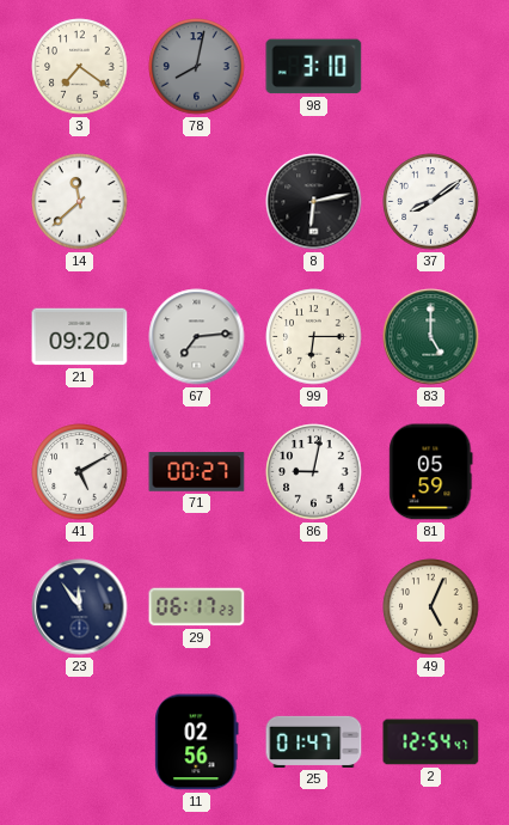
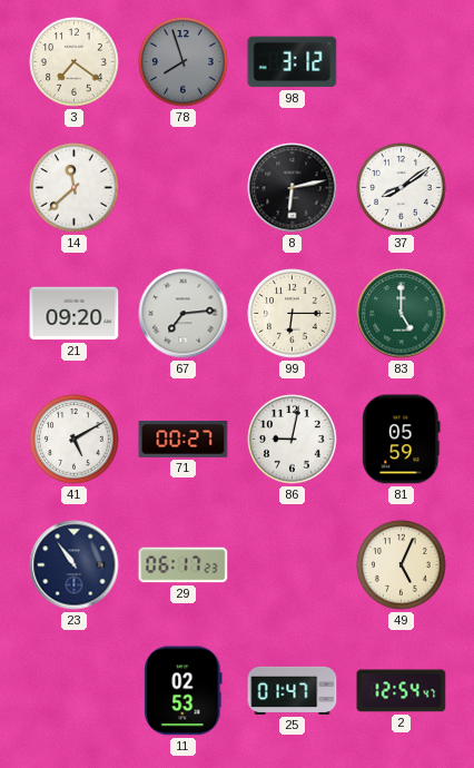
78: 8:02 -> 7:57 (184, 62)
98: 3:10 -> 3:12 (293, 62)
23: 11:54 -> 10:54 (75, 565)
11: 02:56 -> 02:53 (184, 691)
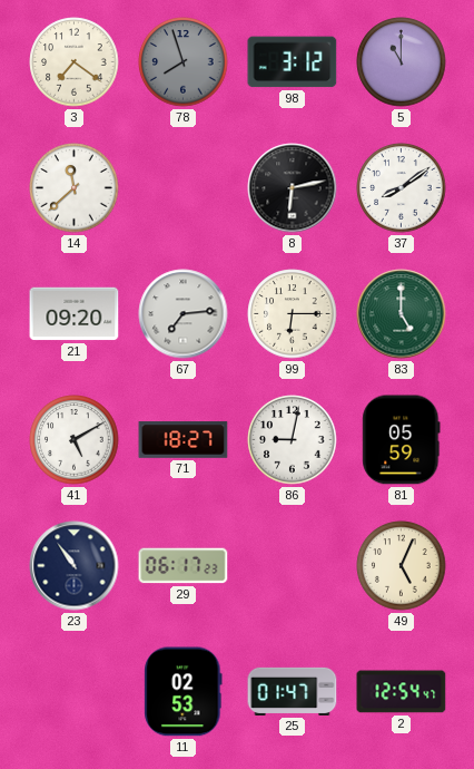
5: none -> 11:00 (402, 62)
71: 00:27 -> 18:27 (184, 440)
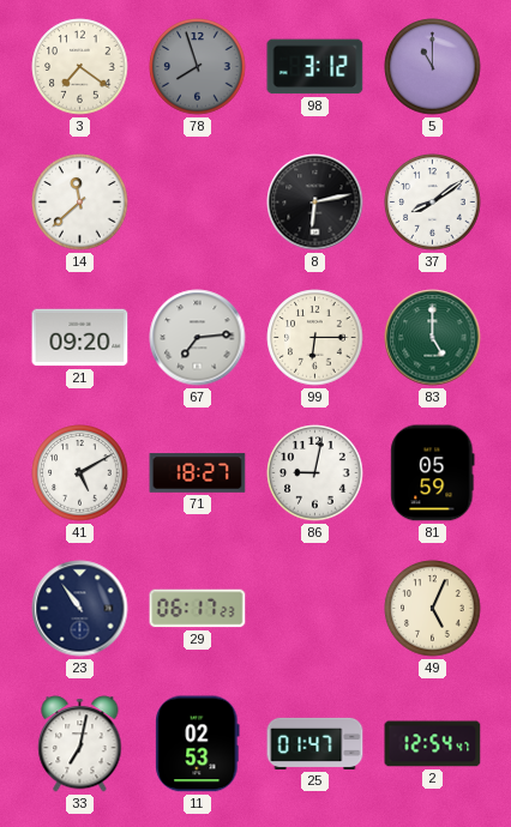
33: none -> 7:02 (80, 744)
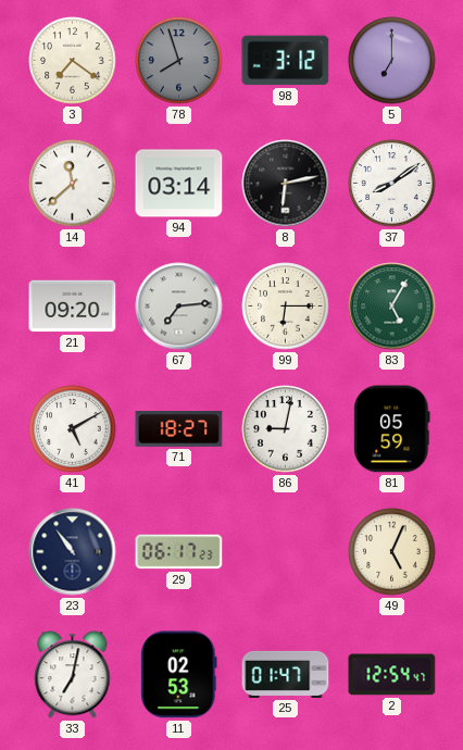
5: 11:00 -> 7:00 (392, 61)
94: none -> 03:14 (179, 184)
83: 5:00 -> 5:05 (392, 307)
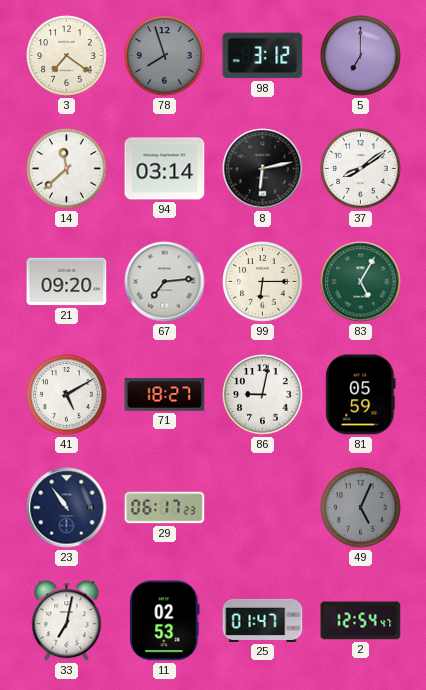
49 dial: cream -> grey (361, 508)
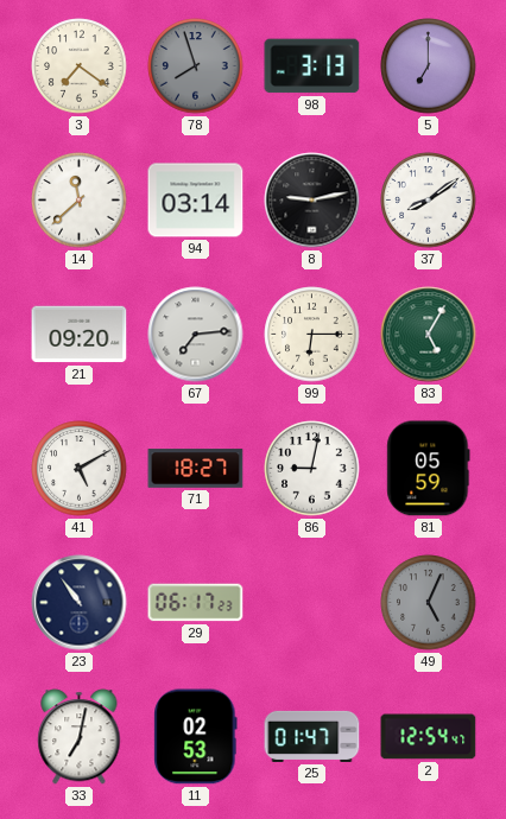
98: 3:12 -> 3:13 (312, 66)
8: 6:13 -> 9:13 (312, 201)
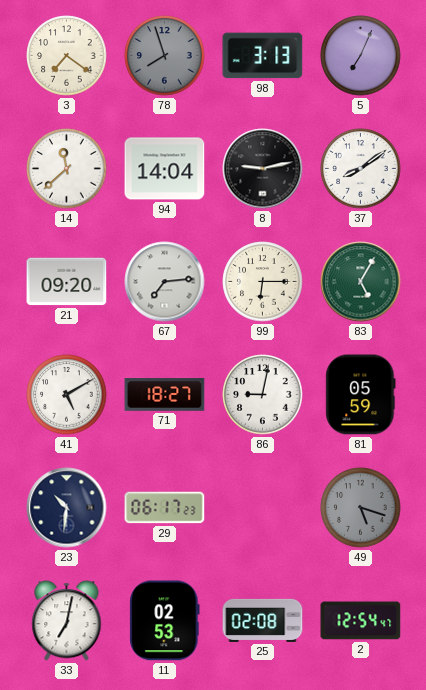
5: 7:00 -> 7:04 (361, 56)
94: 03:14 -> 14:04 (165, 169)
23: 10:54 -> 10:31 (67, 508)
49: 5:04 -> 5:18 (361, 508)
25: 01:47 -> 02:08 (263, 620)
